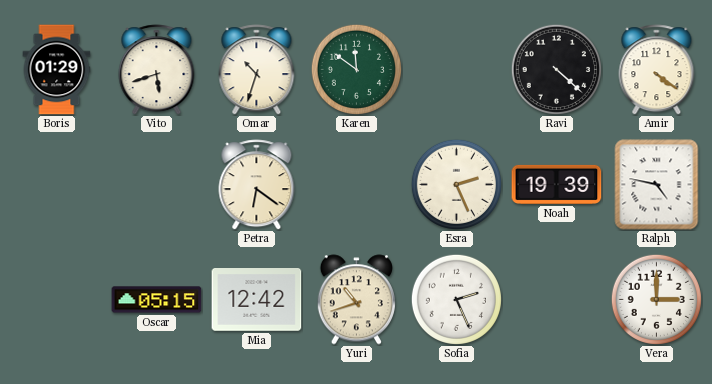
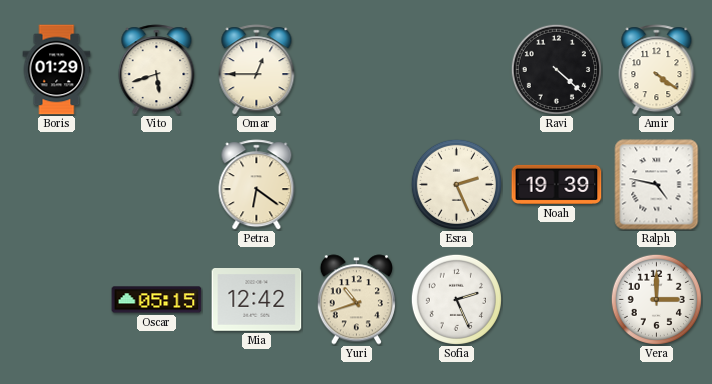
Omar: 10:33 -> 12:45 (257, 70)
Karen: 11:51 -> none (356, 69)
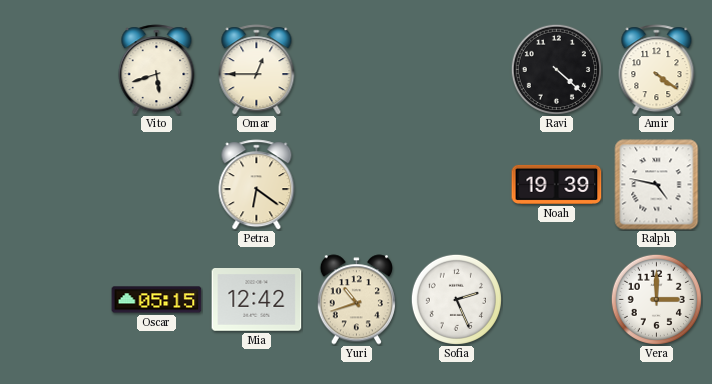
Boris: 01:29 -> none (57, 70)
Esra: 2:26 -> none (456, 184)
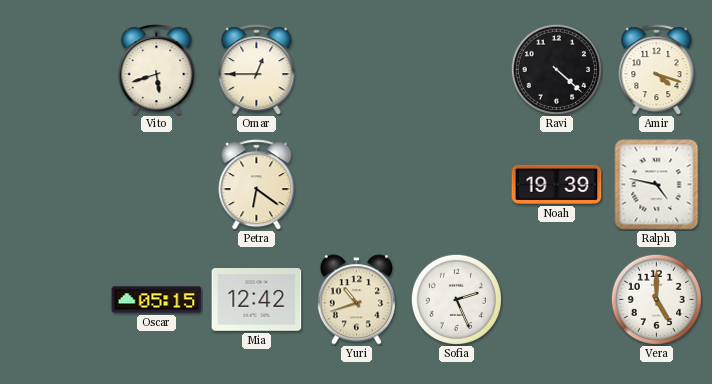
Amir: 4:21 -> 4:18 (657, 70)
Vera: 3:00 -> 5:00 (656, 299)
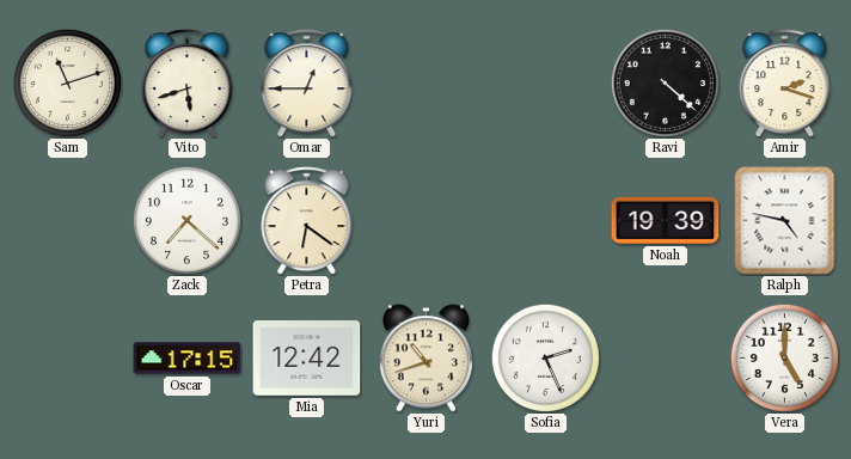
Sam: none -> 11:12 (67, 82)
Amir: 4:18 -> 2:18 (785, 84)
Zack: none -> 7:22 (186, 220)
Oscar: 05:15 -> 17:15 (188, 359)
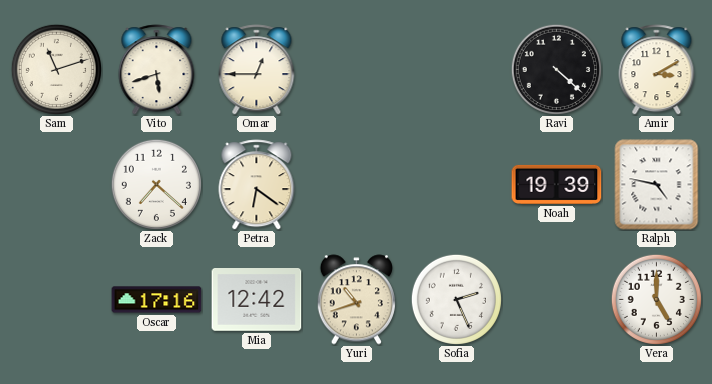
Amir: 2:18 -> 3:10 (657, 70)
Oscar: 17:15 -> 17:16 (157, 300)
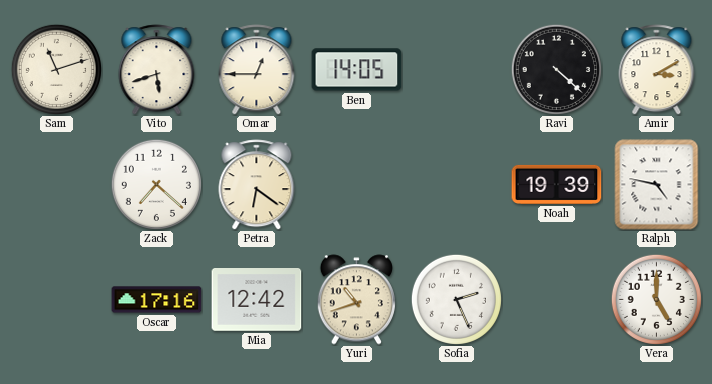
Ben: none -> 14:05 (357, 70)
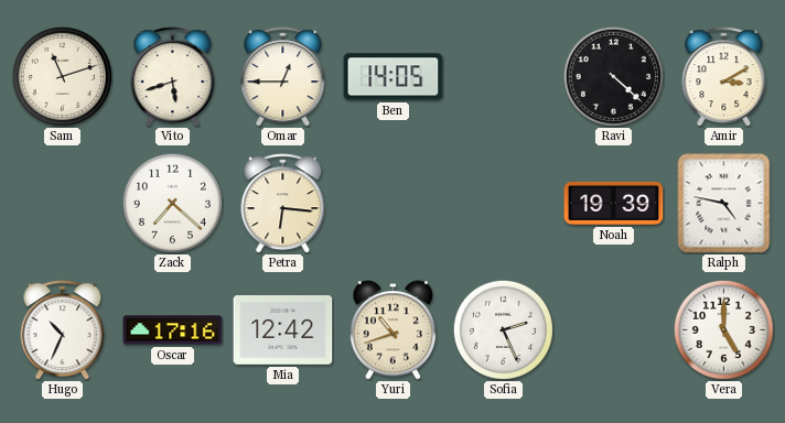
Petra: 6:21 -> 6:16 (283, 204)
Hugo: none -> 10:34 (63, 330)
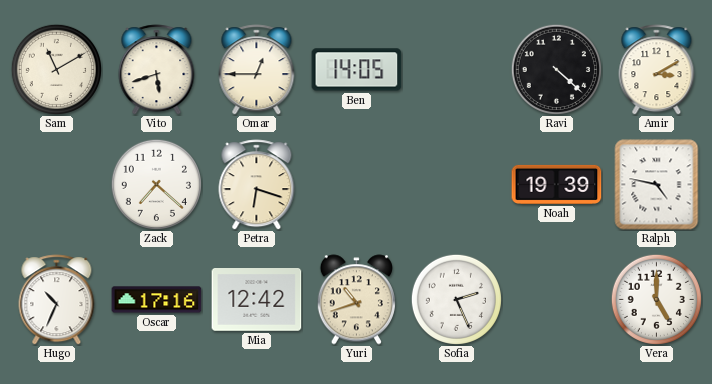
Sam: 11:12 -> 11:10 (56, 69)
Petra: 6:16 -> 6:18 (257, 185)
